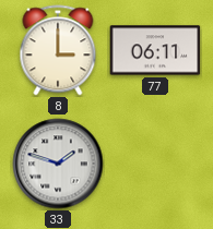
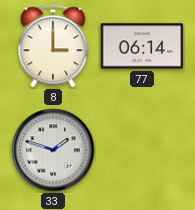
77: 06:11 -> 06:14 (142, 46)
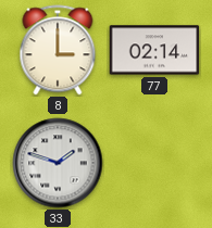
77: 06:14 -> 02:14 (154, 50)
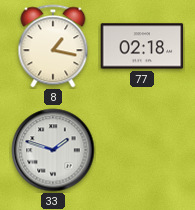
8: 3:00 -> 1:17 (53, 46)
77: 02:14 -> 02:18 (142, 46)
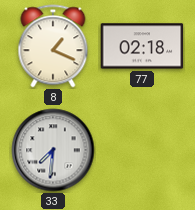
8: 1:17 -> 1:19 (53, 46)
33: 1:48 -> 7:31 (53, 150)
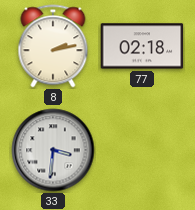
8: 1:19 -> 2:13 (53, 46)
33: 7:31 -> 3:31 (53, 150)
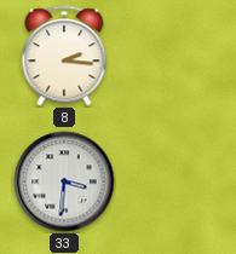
8: 2:13 -> 2:16 (64, 56)
77: 02:18 -> none (142, 46)
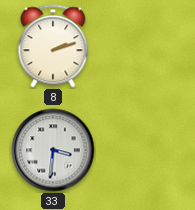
8: 2:16 -> 2:12 (53, 46)
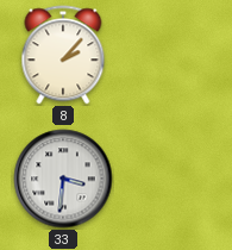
8: 2:12 -> 2:07 (63, 55)
